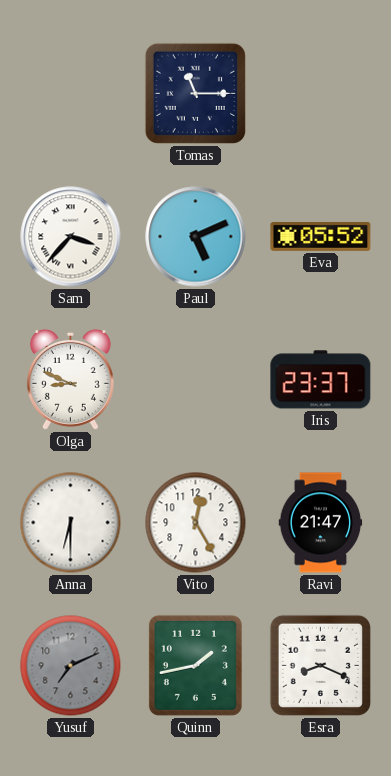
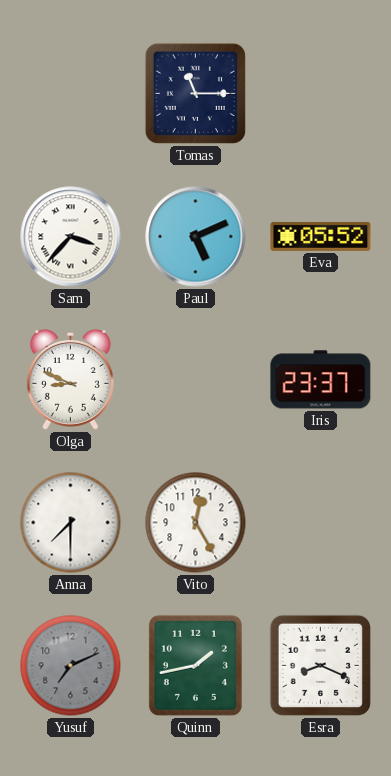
Anna: 6:30 -> 7:30 (71, 523)
Ravi: 21:47 -> none (321, 523)
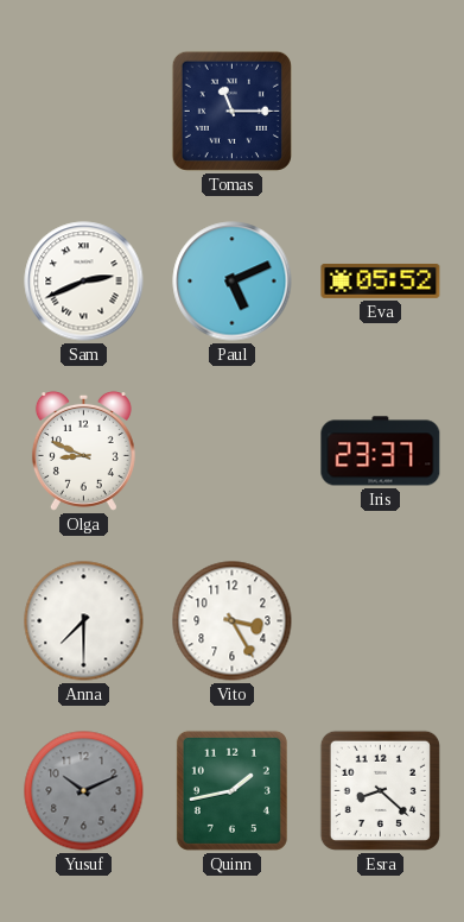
Sam: 3:37 -> 2:41 (84, 282)
Vito: 12:25 -> 3:25 (233, 621)
Yusuf: 7:11 -> 10:11 (84, 791)
Esra: 8:19 -> 8:22 (380, 790)
